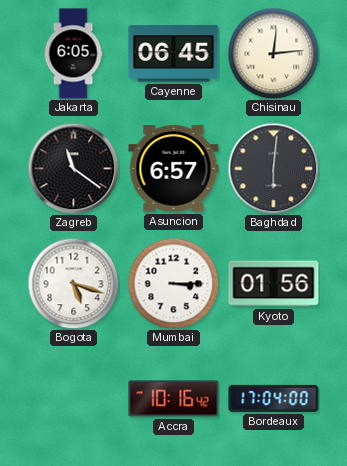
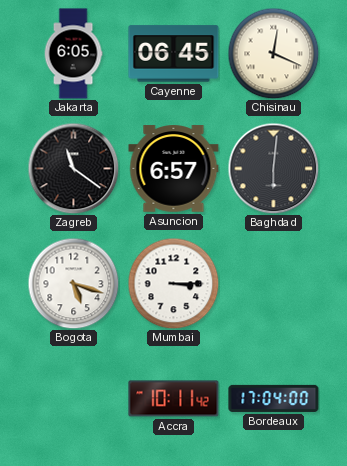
Chisinau: 12:14 -> 12:19 (273, 53)
Kyoto: 01:56 -> none (274, 284)
Accra: 10:16 -> 10:11 (174, 399)
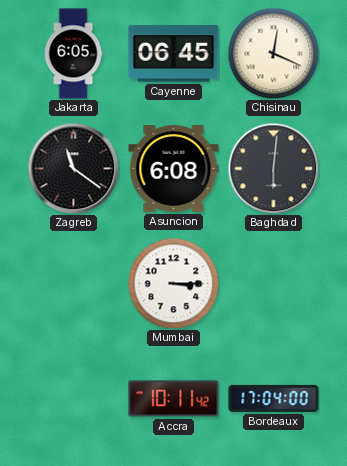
Asuncion: 6:57 -> 6:08 (174, 169)
Bogota: 5:18 -> none (73, 283)
